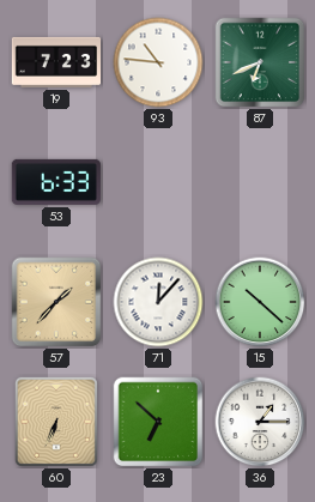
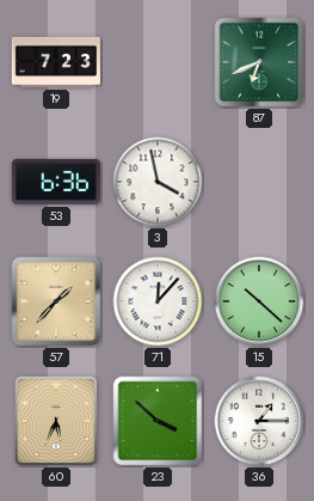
93: 10:46 -> none (158, 62)
53: 6:33 -> 6:36 (56, 182)
3: none -> 3:58 (158, 182)
60: 6:34 -> 5:34 (56, 421)
23: 6:52 -> 3:52 (158, 421)
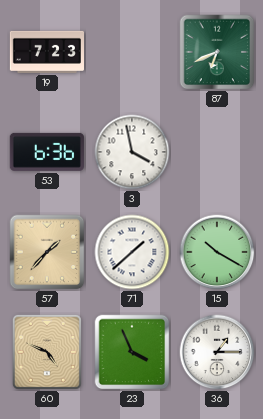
71: 12:07 -> 1:38 (132, 252)
15: 10:22 -> 10:20 (217, 252)
60: 5:34 -> 4:49 (47, 352)
23: 3:52 -> 3:56 (132, 352)
